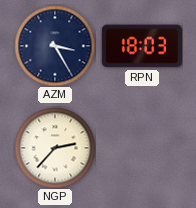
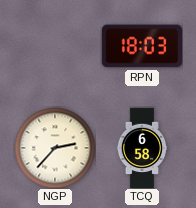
AZM: 3:25 -> none (55, 46)
TCQ: none -> 6:58 (141, 148)
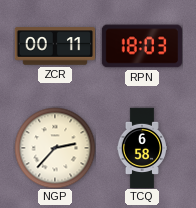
ZCR: none -> 00:11 (55, 46)
